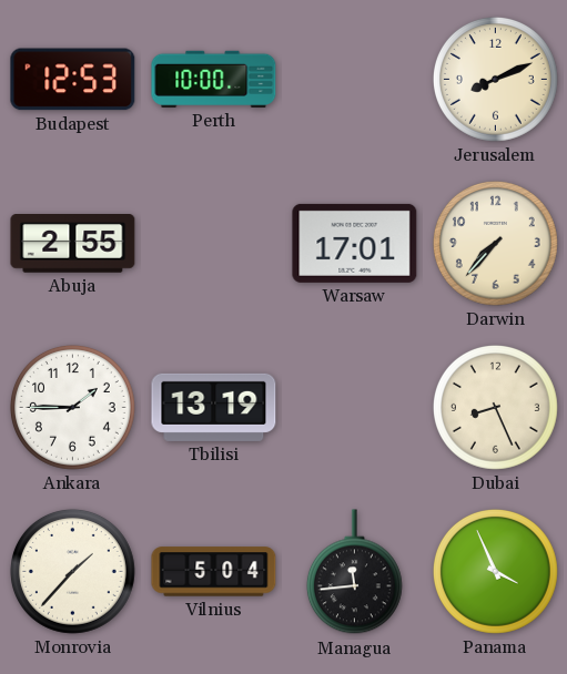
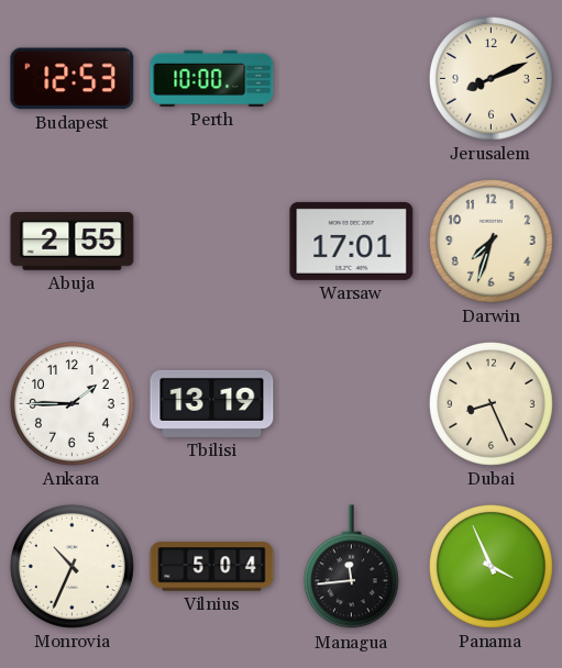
Darwin: 7:37 -> 7:33 (491, 241)
Monrovia: 1:37 -> 10:34 (71, 566)
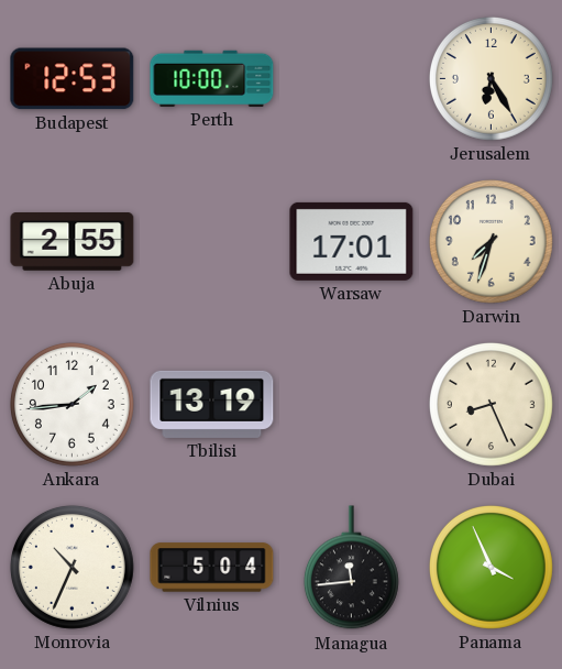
Jerusalem: 8:11 -> 6:25 (491, 78)
Ankara: 1:45 -> 1:44 (71, 404)
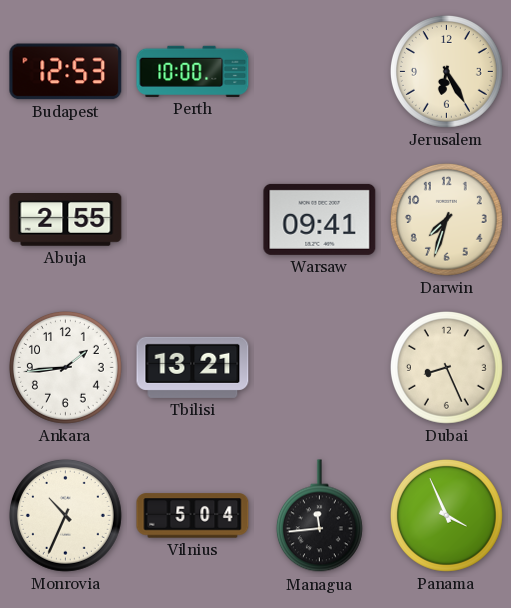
Warsaw: 17:01 -> 09:41 (320, 219)
Tbilisi: 13:19 -> 13:21 (193, 367)
